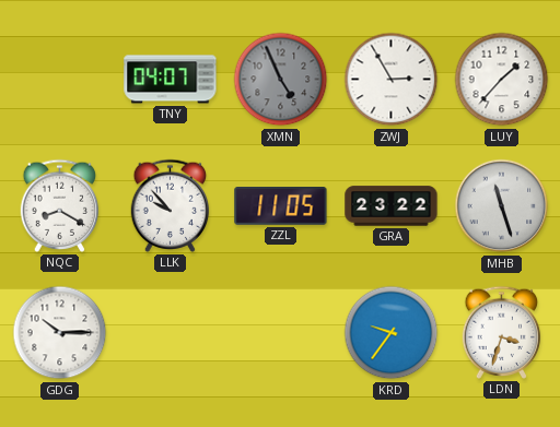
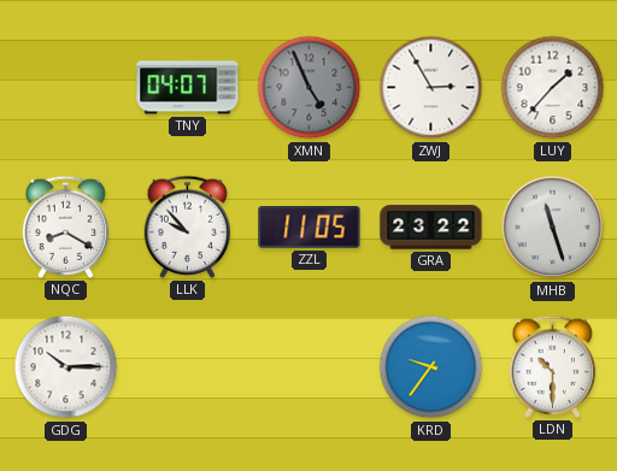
LDN: 3:33 -> 10:30 (553, 366)
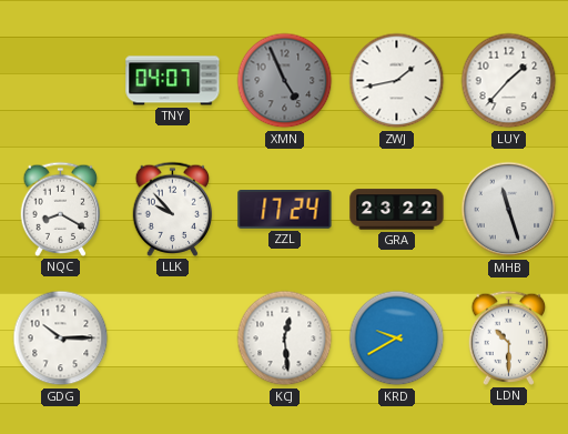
ZWJ: 2:55 -> 1:43 (397, 81)
ZZL: 11:05 -> 17:24 (285, 210)
KCJ: none -> 12:29 (285, 339)
KRD: 9:36 -> 9:40 (397, 339)
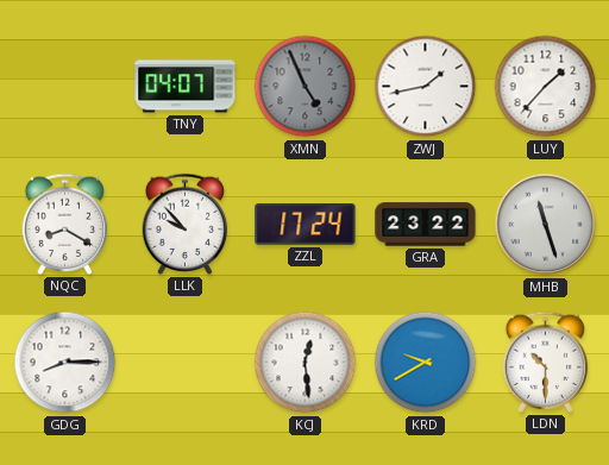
GDG: 10:15 -> 8:15 (65, 363)
